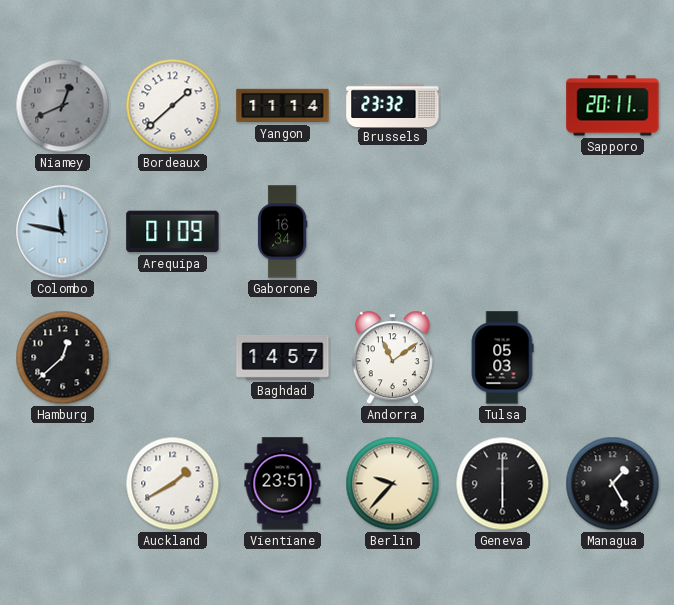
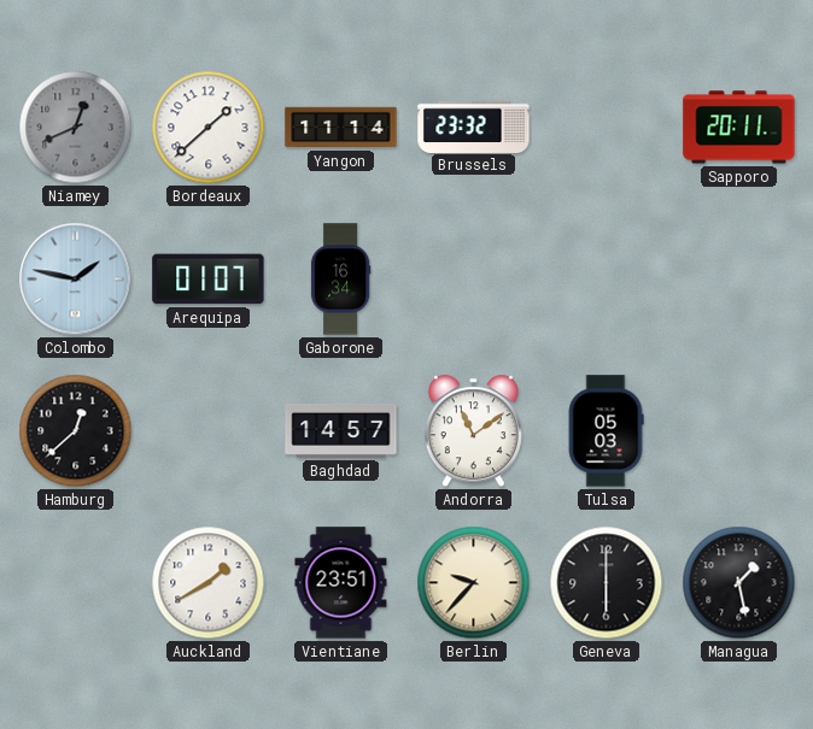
Colombo: 11:47 -> 1:47 (76, 280)
Arequipa: 01:09 -> 01:07 (209, 280)
Managua: 1:25 -> 1:28 (739, 583)
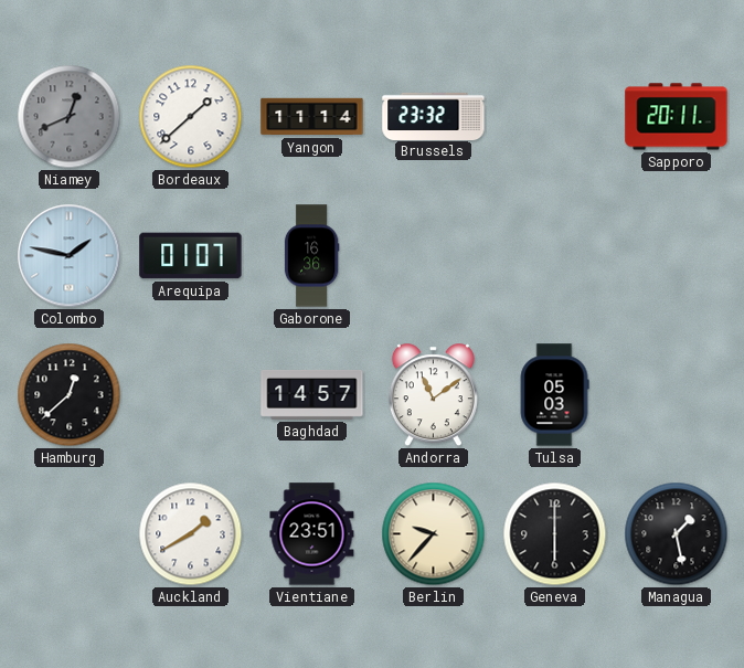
Gaborone: 16:34 -> 16:36 (311, 256)
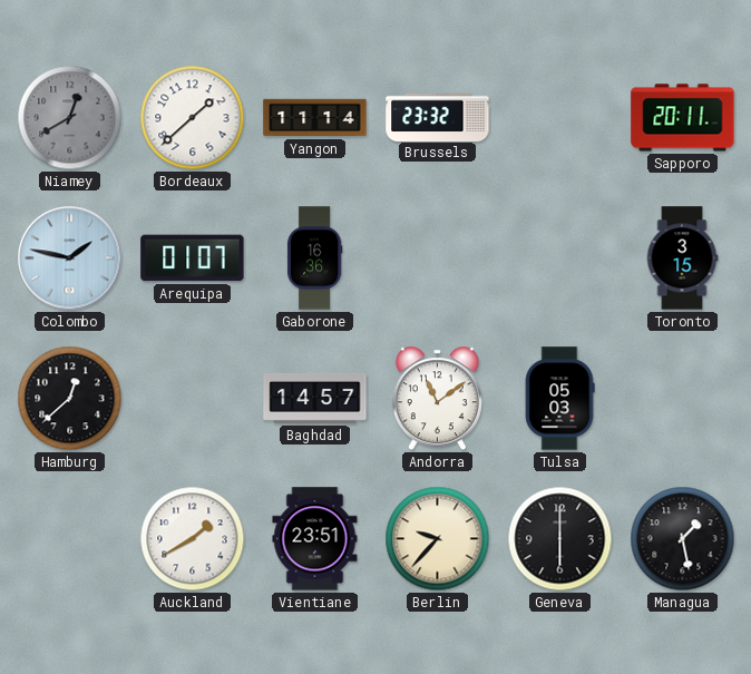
Niamey: 12:41 -> 12:40 (70, 118)
Toronto: none -> 3:15 (682, 258)
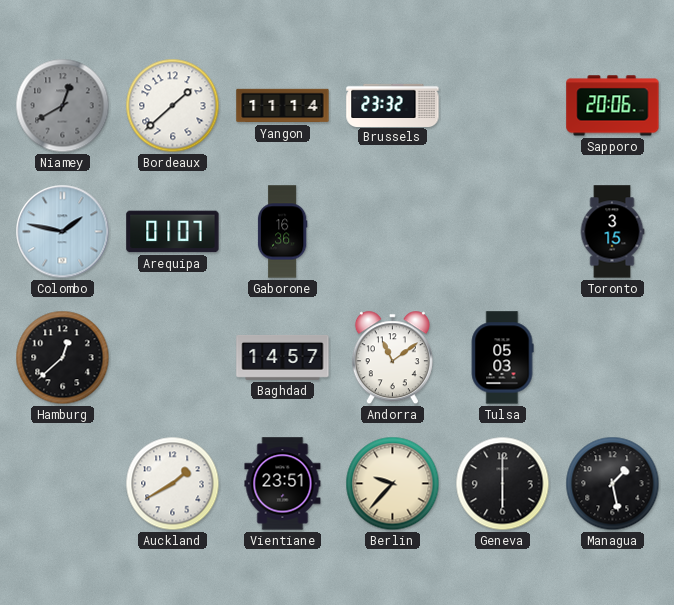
Sapporo: 20:11 -> 20:06 (613, 106)
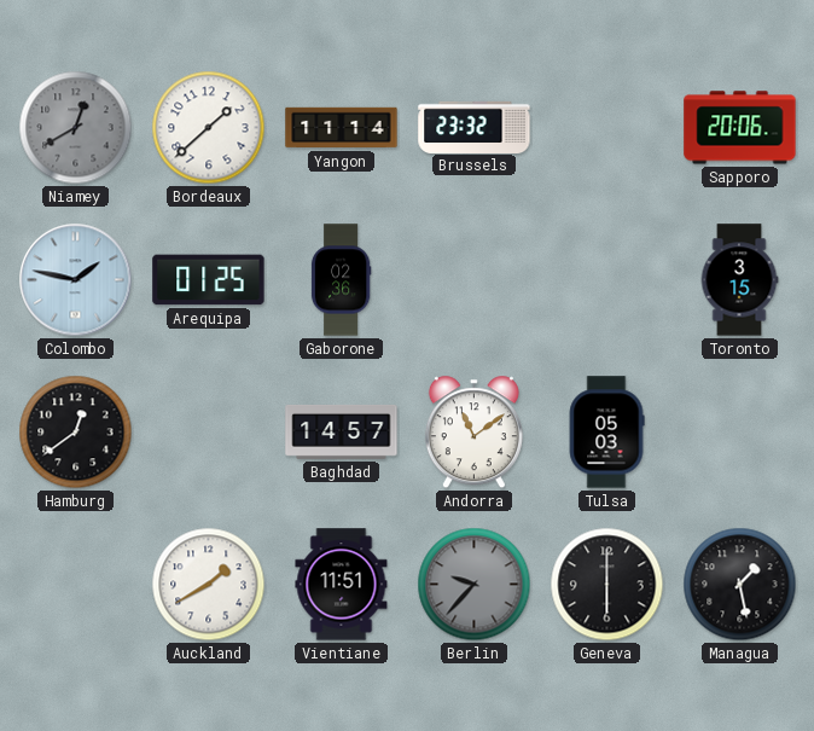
Arequipa: 01:07 -> 01:25 (209, 280)
Gaborone: 16:36 -> 02:36 (341, 280)
Hamburg: 12:38 -> 12:39 (76, 433)
Vientiane: 23:51 -> 11:51 (342, 585)
Berlin dial: cream -> grey (475, 585)
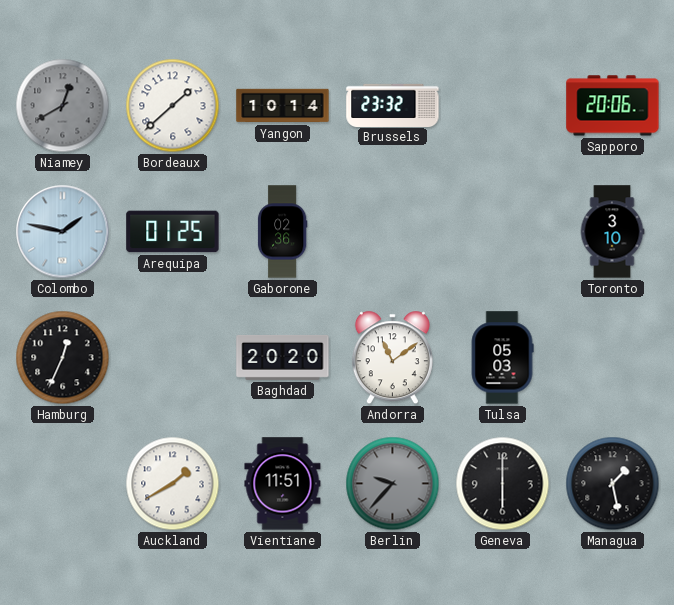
Yangon: 11:14 -> 10:14 (283, 106)
Toronto: 3:15 -> 3:10 (612, 232)
Hamburg: 12:39 -> 12:34 (63, 358)
Baghdad: 14:57 -> 20:20 (283, 357)
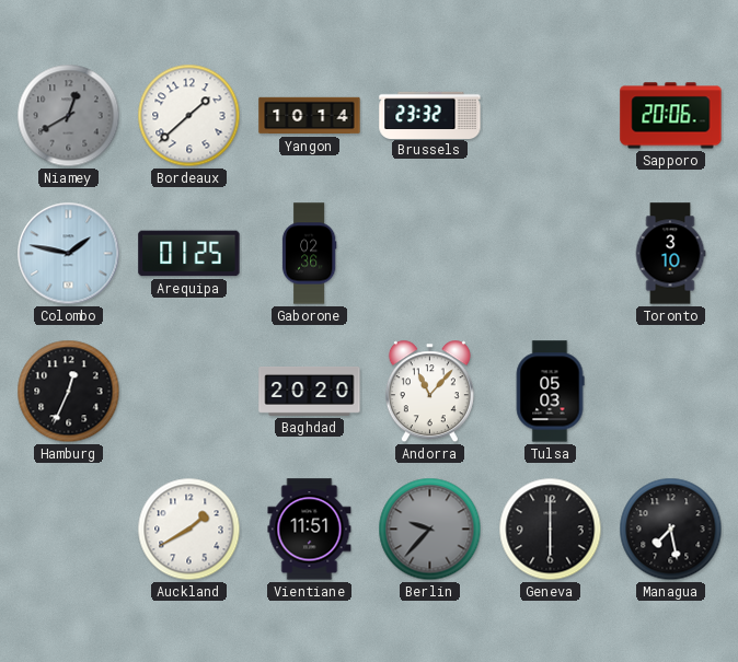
Andorra: 11:09 -> 11:07 (429, 392)
Managua: 1:28 -> 7:28 (671, 530)
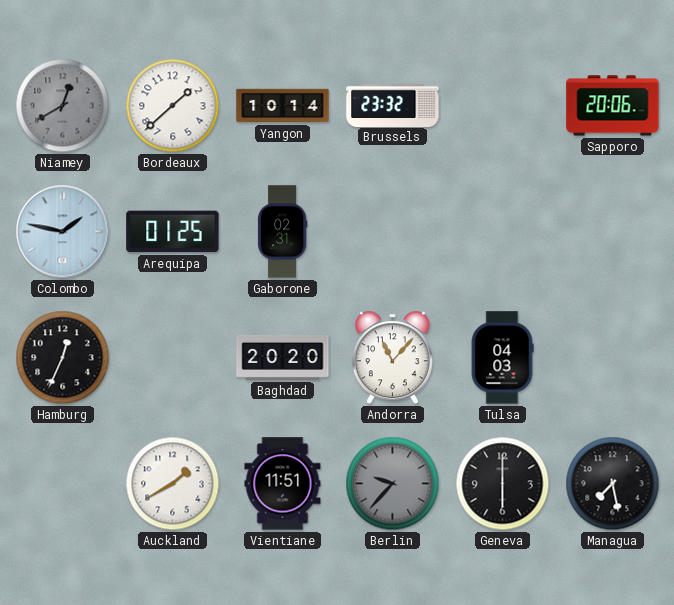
Gaborone: 02:36 -> 02:31 (282, 232)
Toronto: 3:10 -> none (670, 254)
Tulsa: 05:03 -> 04:03 (502, 358)
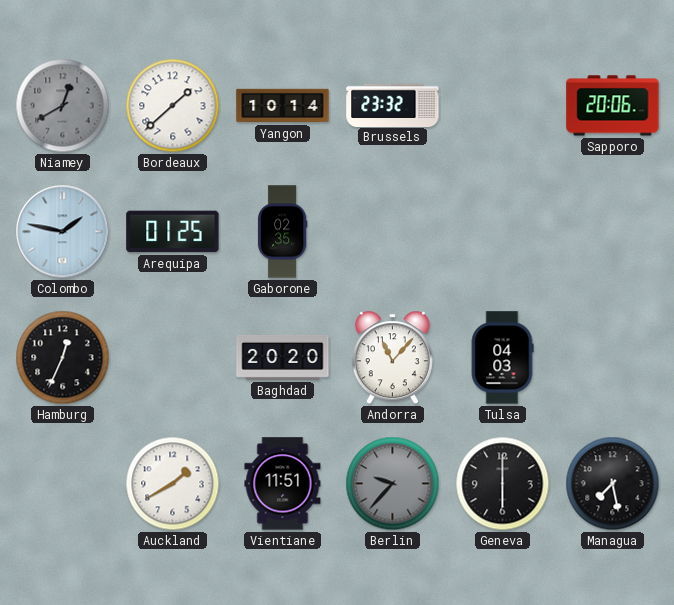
Gaborone: 02:31 -> 02:35 (282, 232)
